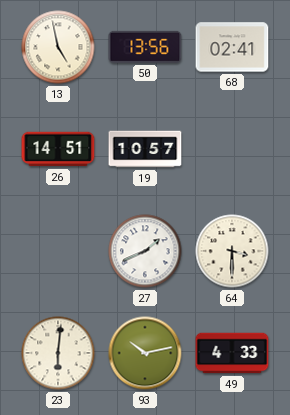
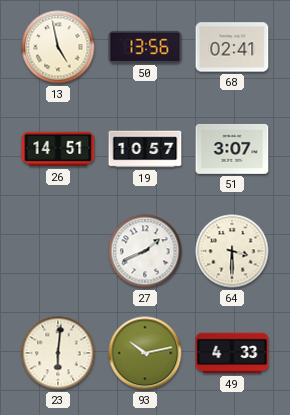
51: none -> 3:07 (232, 149)
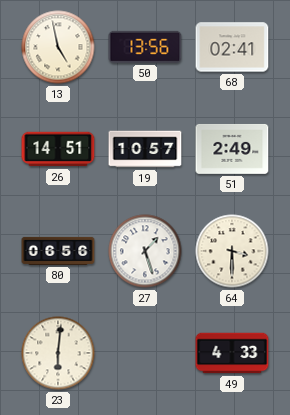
51: 3:07 -> 2:49 (232, 149)
80: none -> 06:56 (58, 251)
27: 1:41 -> 1:27 (145, 251)
93: 10:13 -> none (145, 353)
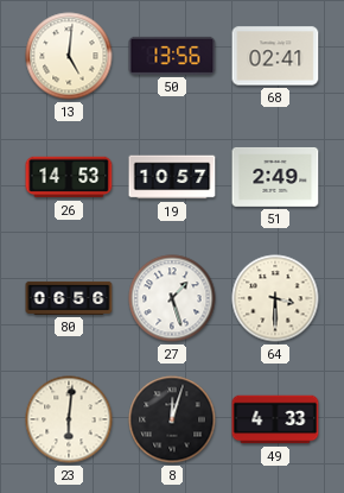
13: 4:58 -> 5:01 (69, 56)
26: 14:51 -> 14:53 (69, 177)
8: none -> 12:03 (172, 419)
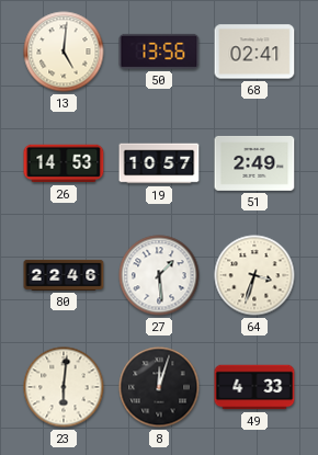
80: 06:56 -> 22:46 (64, 275)
27: 1:27 -> 1:29 (159, 275)
64: 3:30 -> 3:33 (254, 275)
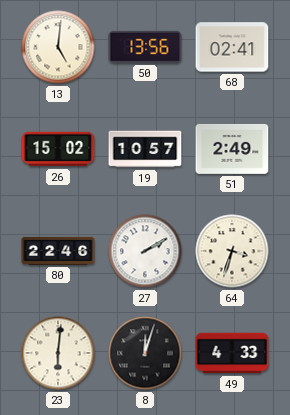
26: 14:53 -> 15:02 (58, 149)
27: 1:29 -> 2:10 (145, 251)
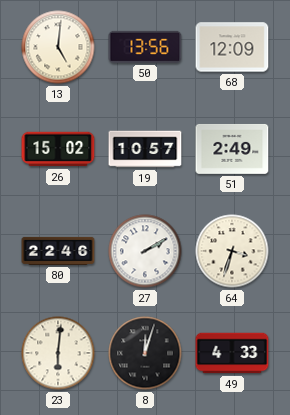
68: 02:41 -> 12:09 (232, 47)
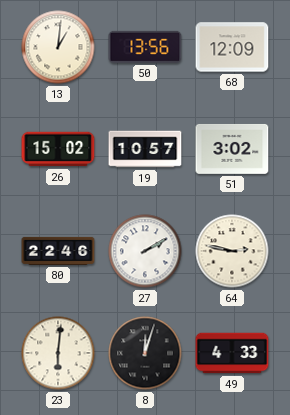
13: 5:01 -> 1:01 (58, 47)
51: 2:49 -> 3:02 (232, 149)
64: 3:33 -> 2:47 (232, 251)
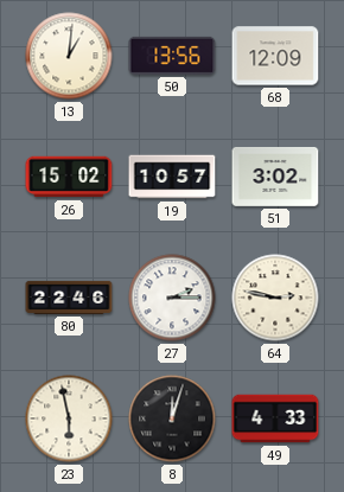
27: 2:10 -> 2:15 (172, 298)
23: 6:01 -> 5:58 (69, 418)
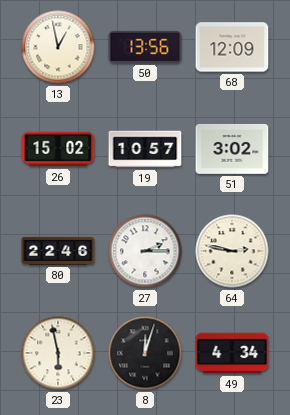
13: 1:01 -> 12:58 (58, 47)
49: 4:33 -> 4:34 (232, 353)
